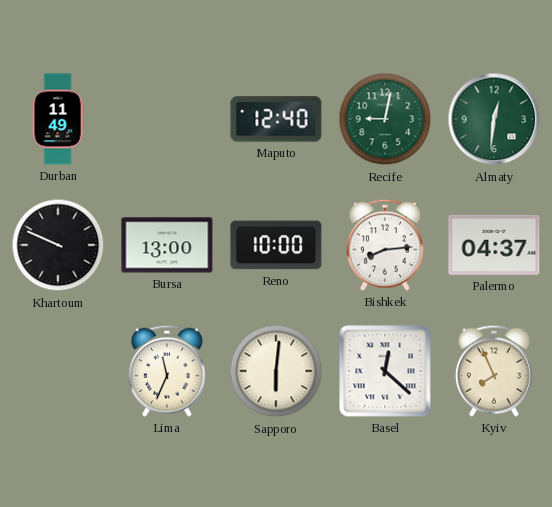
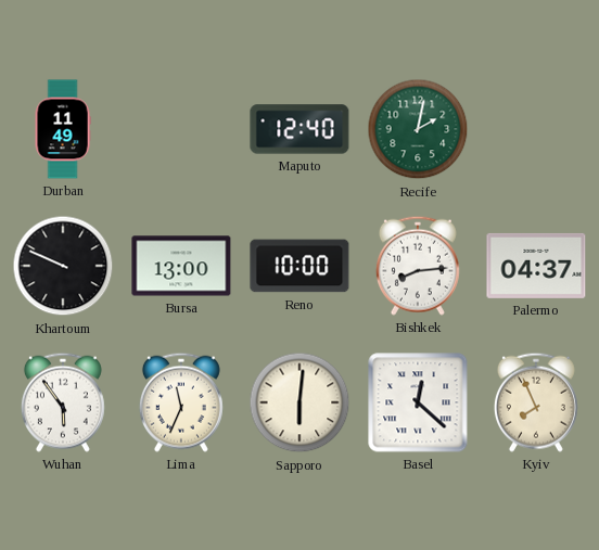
Recife: 9:02 -> 2:02 (418, 129)
Almaty: 12:31 -> none (494, 119)
Wuhan: none -> 5:54 (63, 402)
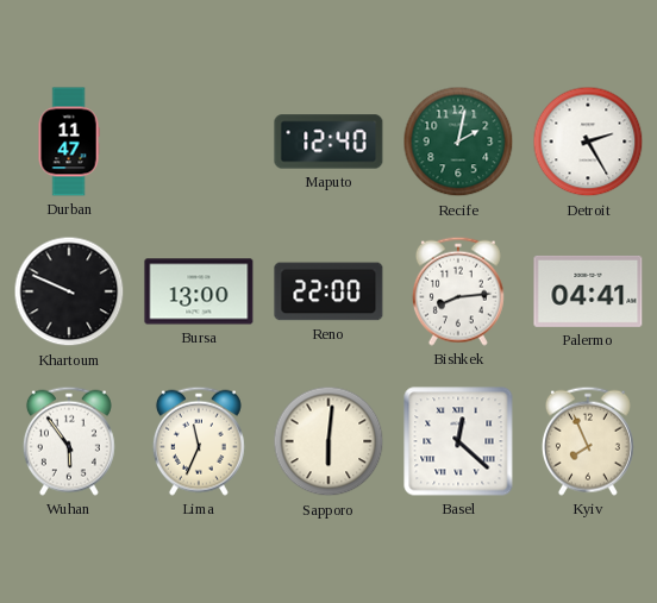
Durban: 11:49 -> 11:47 (69, 142)
Detroit: none -> 2:25 (588, 142)
Reno: 10:00 -> 22:00 (328, 291)
Palermo: 04:37 -> 04:41 (588, 291)
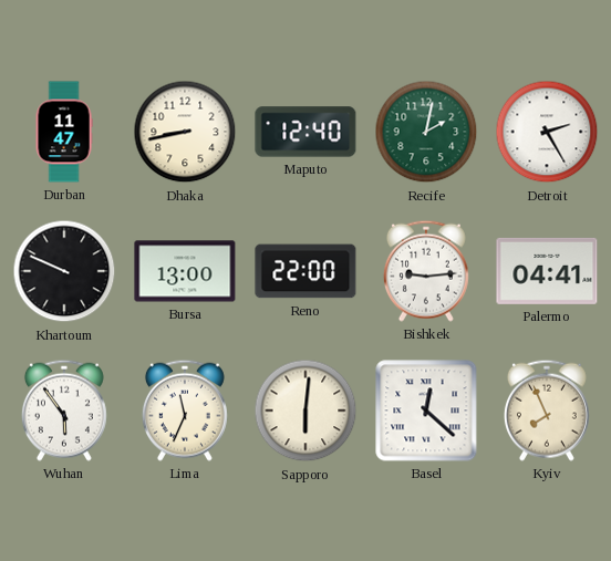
Dhaka: none -> 8:43 (185, 132)
Bishkek: 8:14 -> 9:14 (426, 271)
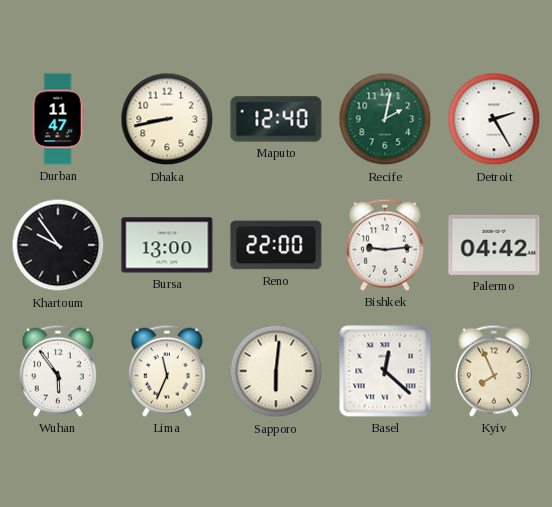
Khartoum: 9:49 -> 9:54 (58, 245)
Palermo: 04:41 -> 04:42 (494, 245)
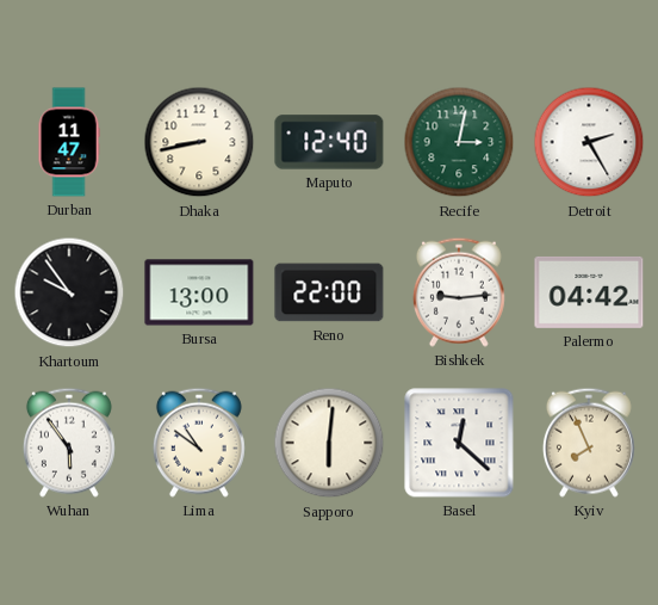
Recife: 2:02 -> 3:02 (459, 142)
Lima: 11:34 -> 10:51 (199, 443)
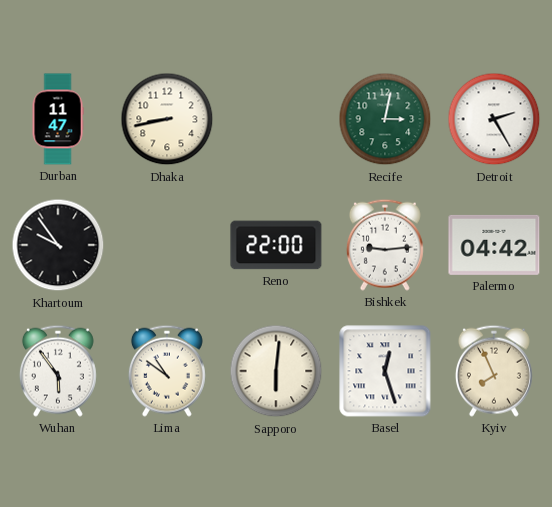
Maputo: 12:40 -> none (329, 142)
Bursa: 13:00 -> none (199, 292)
Basel: 12:22 -> 12:27 (385, 371)
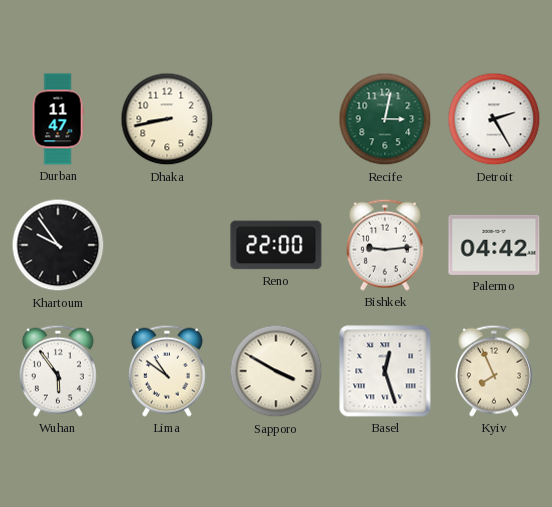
Sapporo: 6:01 -> 3:50 (276, 371)
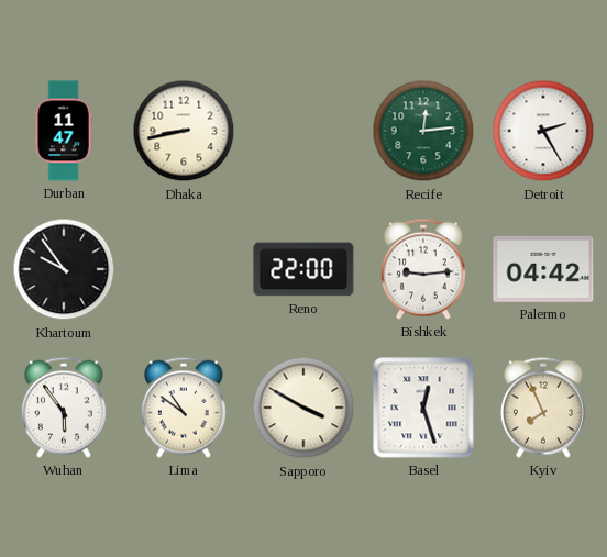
Recife: 3:02 -> 12:14 (423, 131)
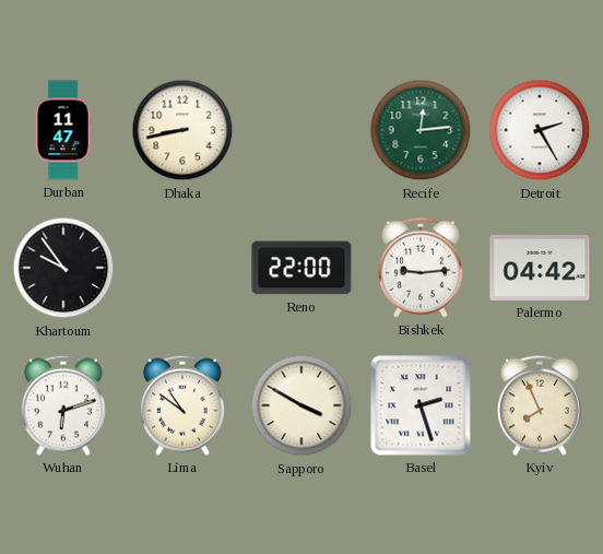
Wuhan: 5:54 -> 6:12 (63, 405)
Basel: 12:27 -> 2:27 (421, 405)
